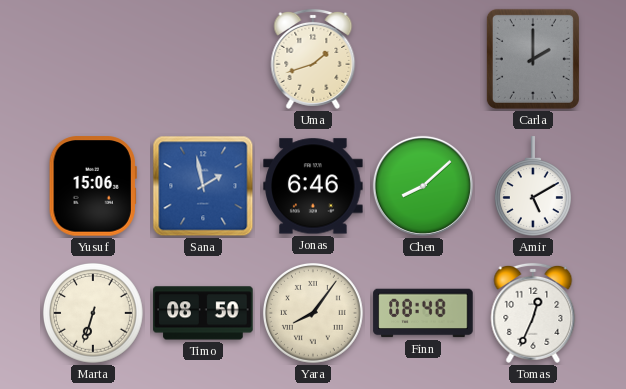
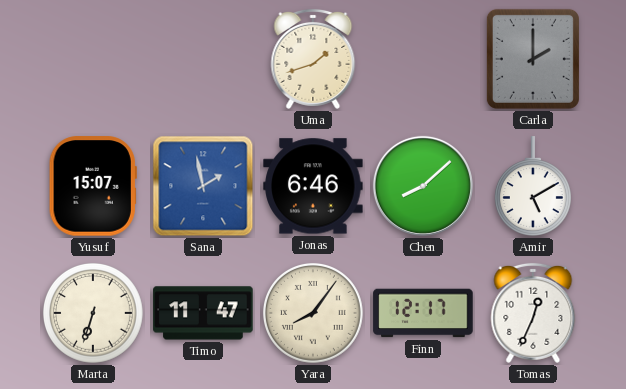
Yusuf: 15:06 -> 15:07 (93, 186)
Timo: 08:50 -> 11:47 (203, 313)
Finn: 08:48 -> 12:17 (423, 313)
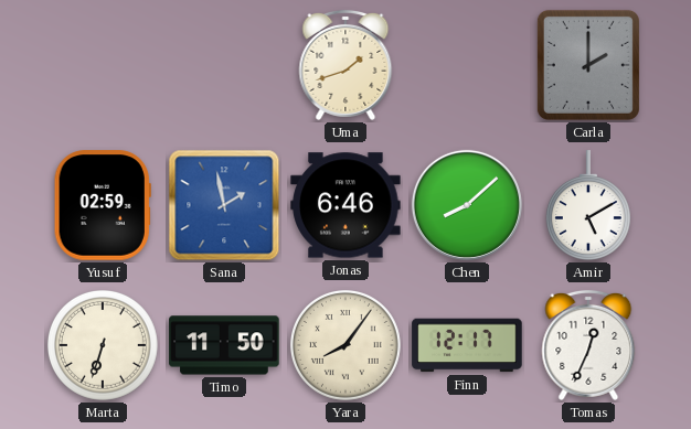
Yusuf: 15:07 -> 02:59 (103, 205)
Timo: 11:47 -> 11:50 (224, 345)
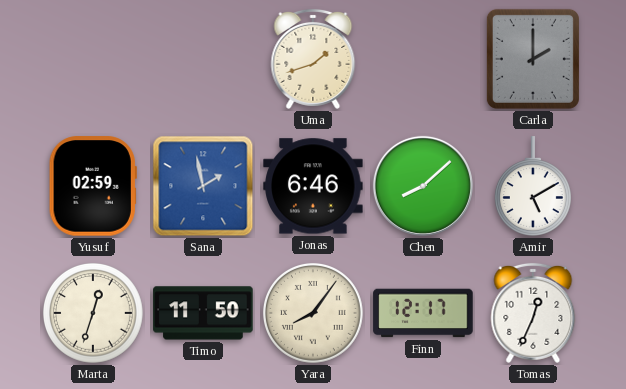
Marta: 6:33 -> 12:33 (93, 313)
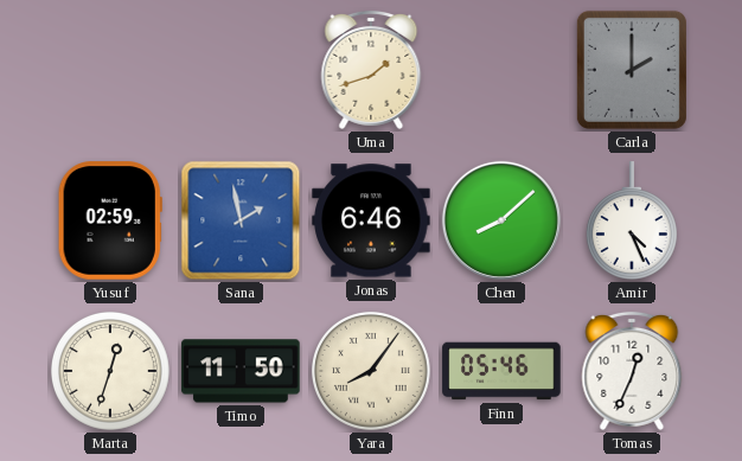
Amir: 5:10 -> 4:26 (632, 220)
Finn: 12:17 -> 05:46 (501, 371)
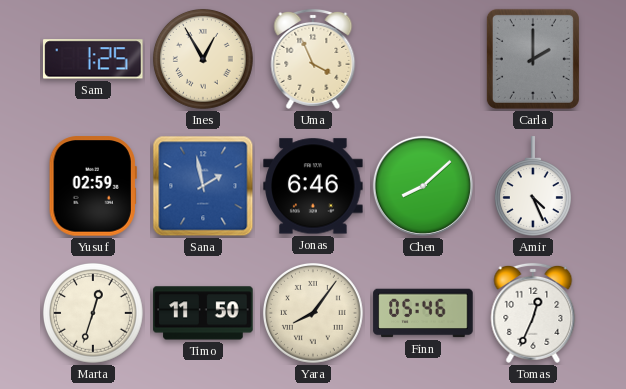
Sam: none -> 1:25 (93, 59)
Ines: none -> 12:55 (203, 59)
Uma: 1:42 -> 3:56 (313, 59)
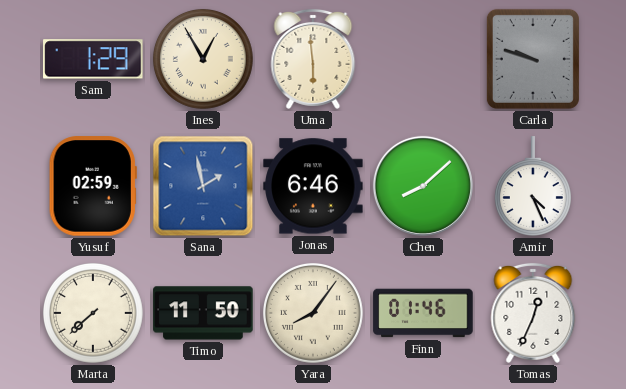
Sam: 1:25 -> 1:29 (93, 59)
Uma: 3:56 -> 5:59 (313, 59)
Carla: 2:00 -> 9:48 (533, 59)
Marta: 12:33 -> 7:38 (93, 313)
Finn: 05:46 -> 01:46 (423, 313)
